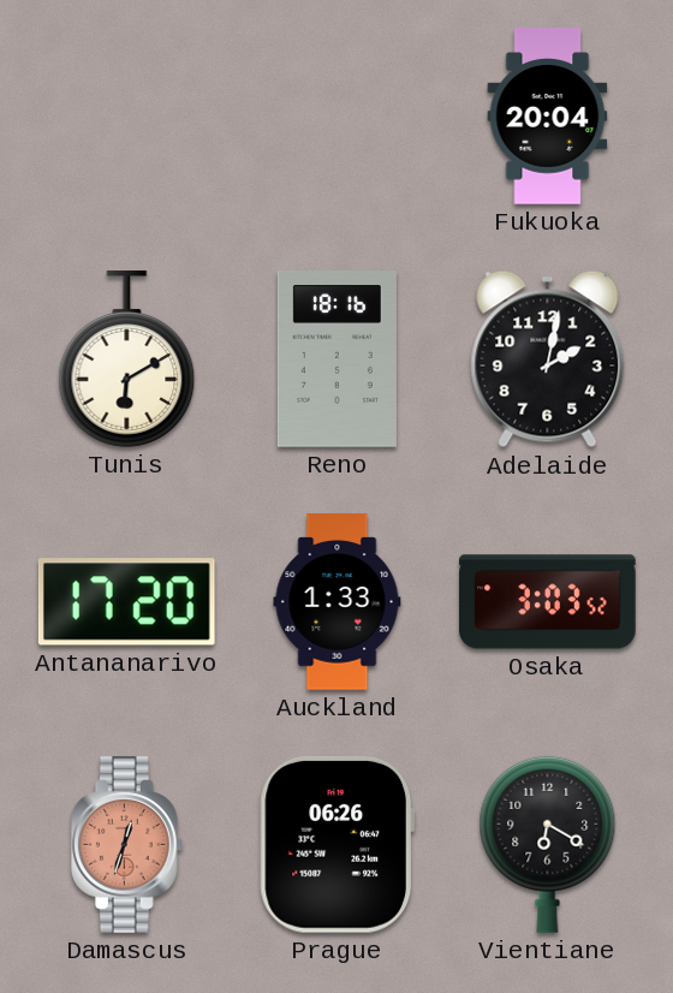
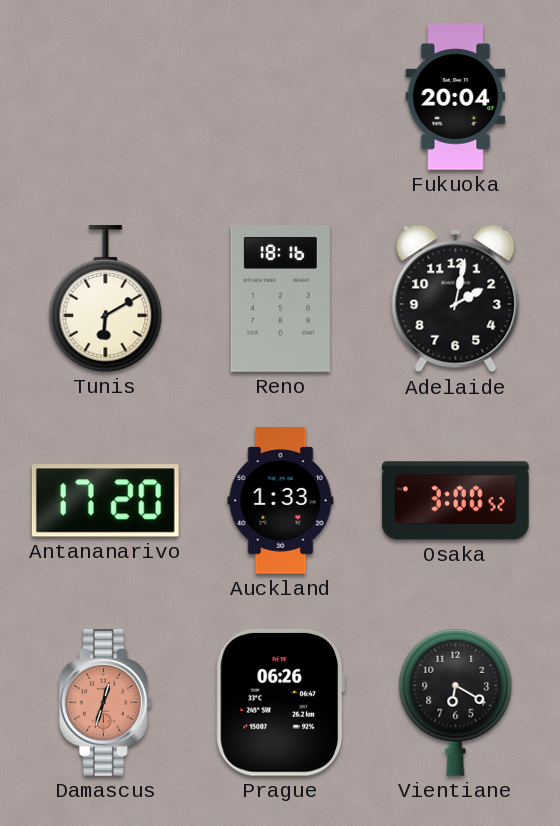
Osaka: 3:03 -> 3:00 (456, 501)
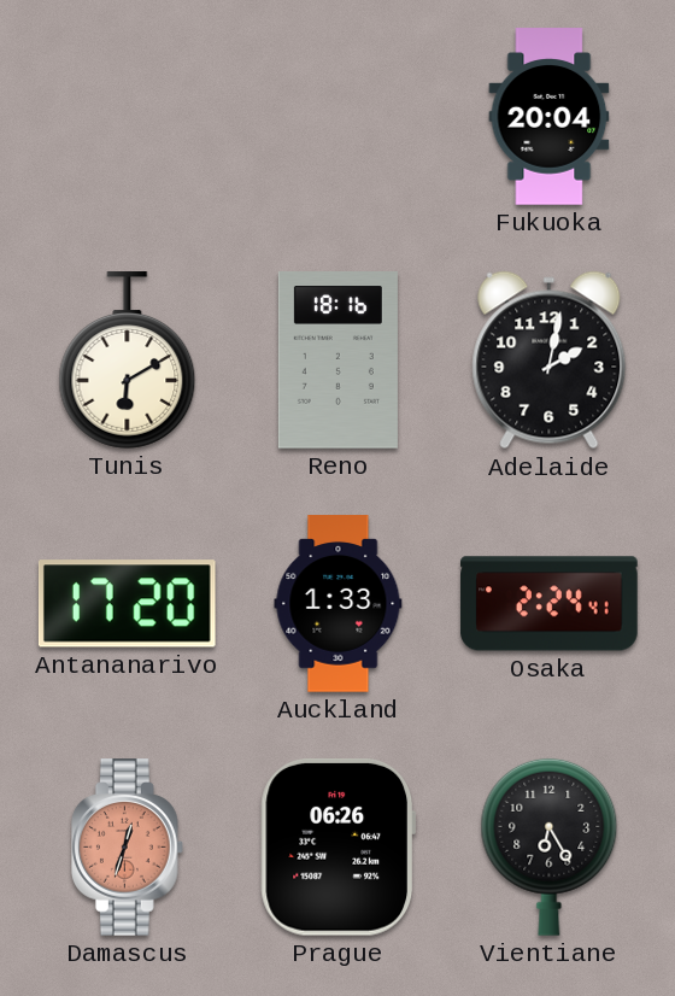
Osaka: 3:00 -> 2:24 (550, 604)
Vientiane: 6:20 -> 6:25 (550, 846)
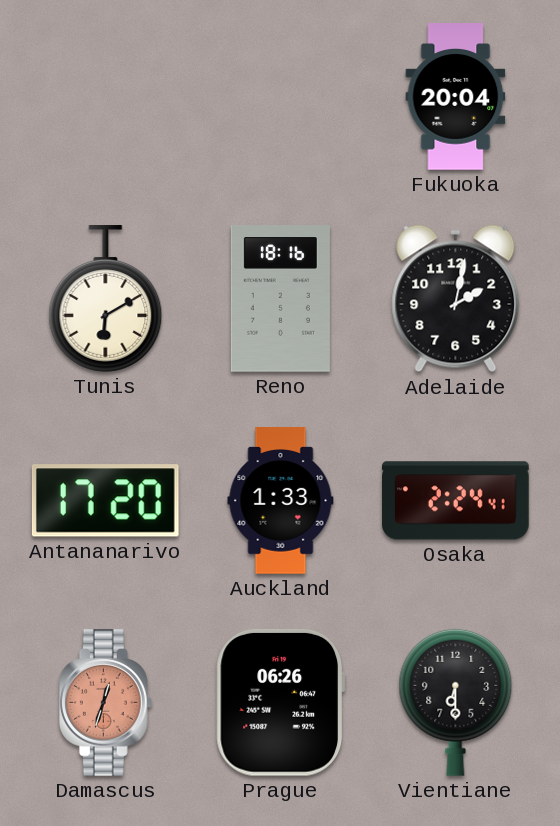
Vientiane: 6:25 -> 6:30 (456, 702)
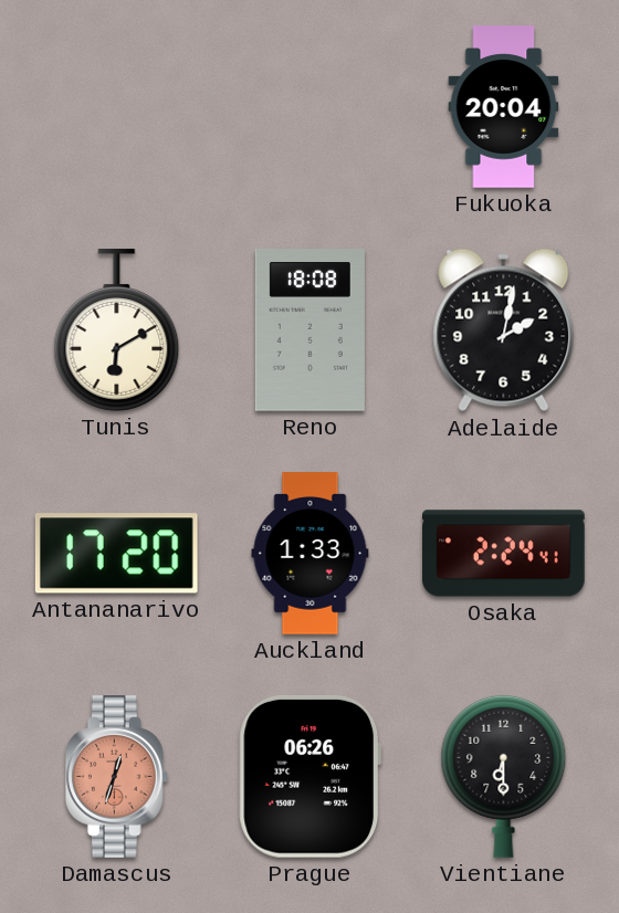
Reno: 18:16 -> 18:08 (309, 330)
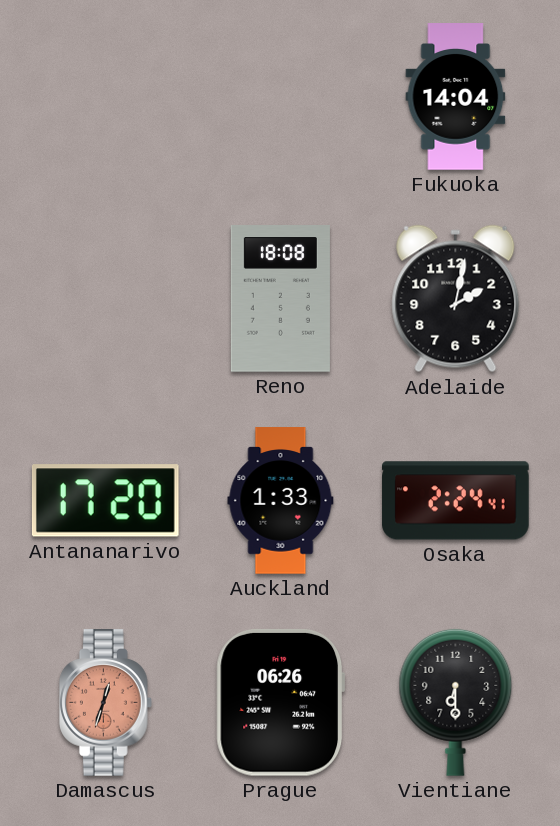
Fukuoka: 20:04 -> 14:04 (456, 97)
Tunis: 6:10 -> none (117, 330)
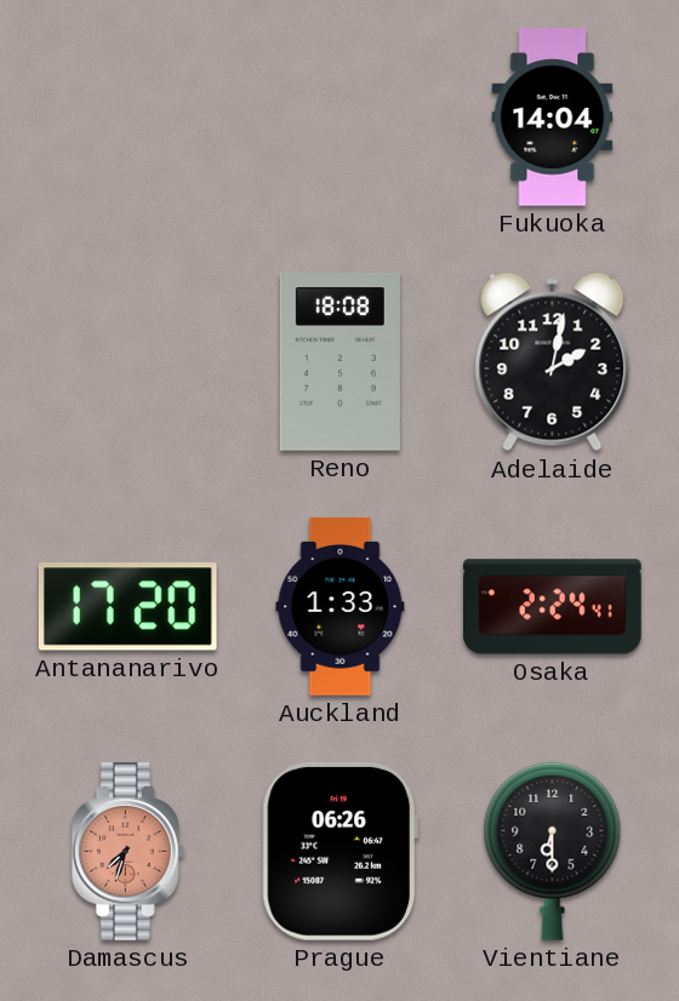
Damascus: 12:33 -> 7:33 (127, 852)
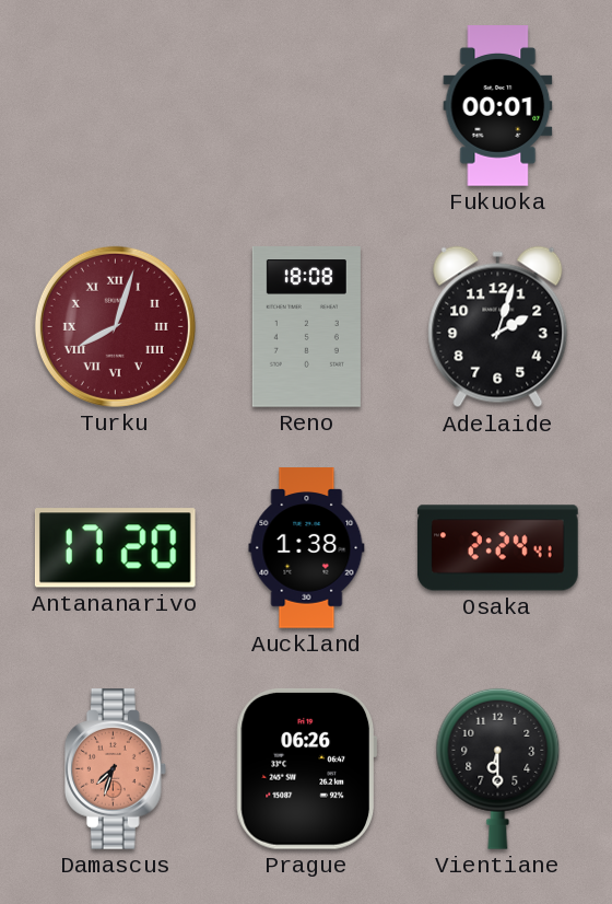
Fukuoka: 14:04 -> 00:01 (498, 106)
Turku: none -> 8:03 (115, 326)
Adelaide: 2:02 -> 2:03 (498, 327)
Auckland: 1:33 -> 1:38 (307, 548)
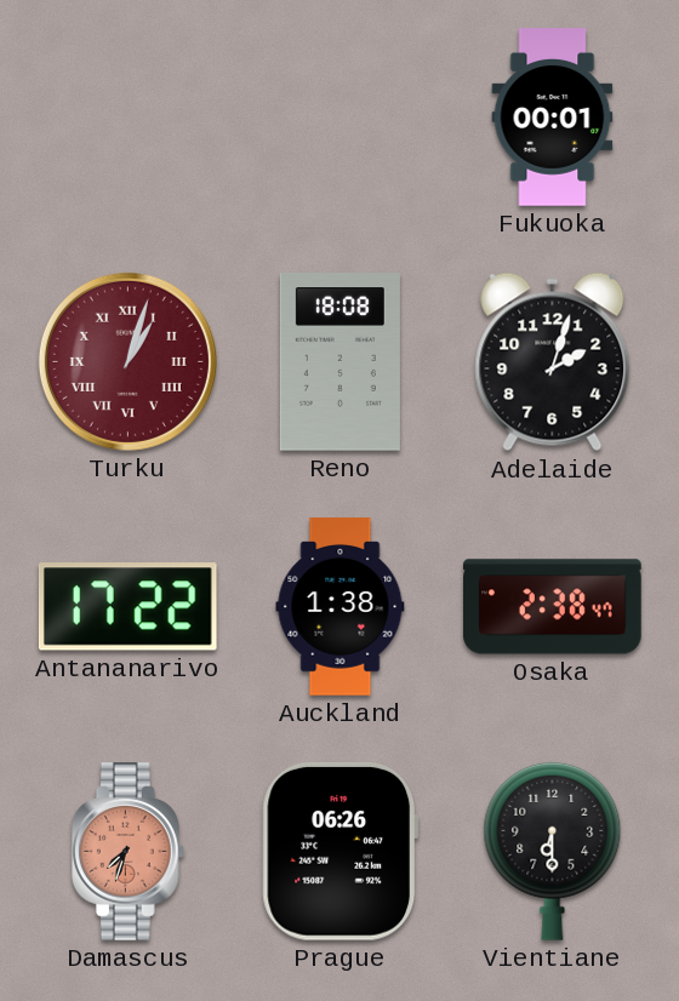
Turku: 8:03 -> 1:03 (127, 361)
Antananarivo: 17:20 -> 17:22 (127, 607)
Osaka: 2:24 -> 2:38 (553, 607)
